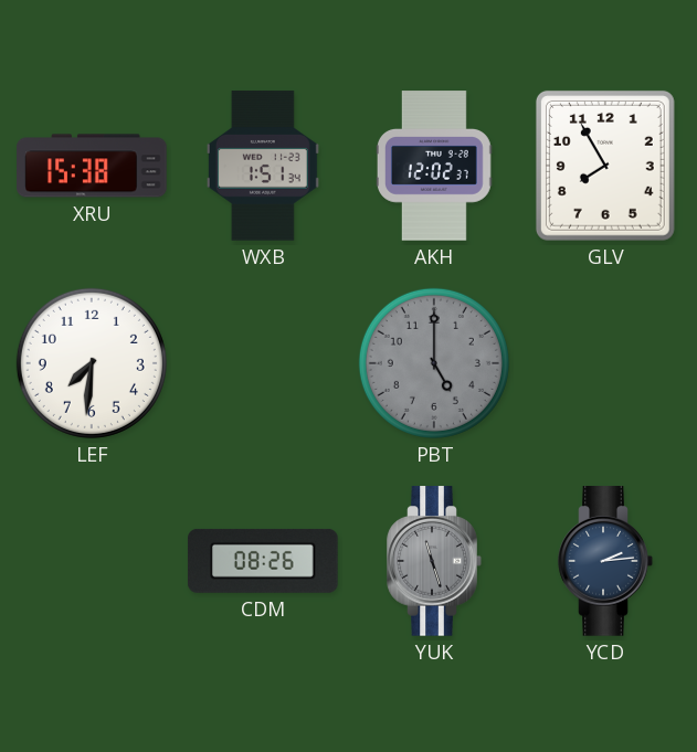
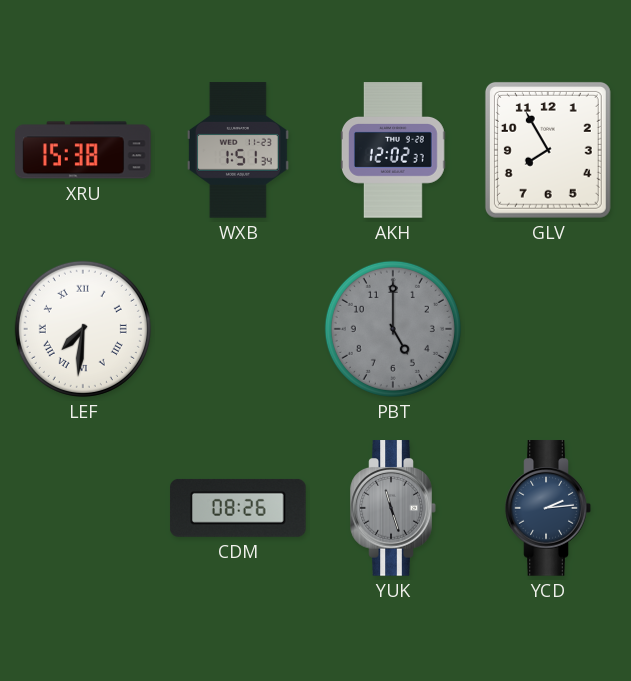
LEF numerals: Arabic -> Roman (83, 329)
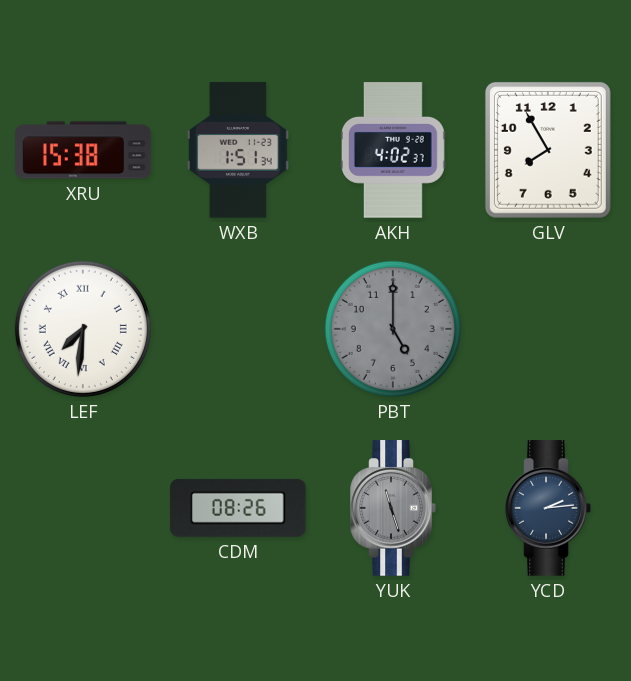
AKH: 12:02 -> 4:02 (393, 150)
